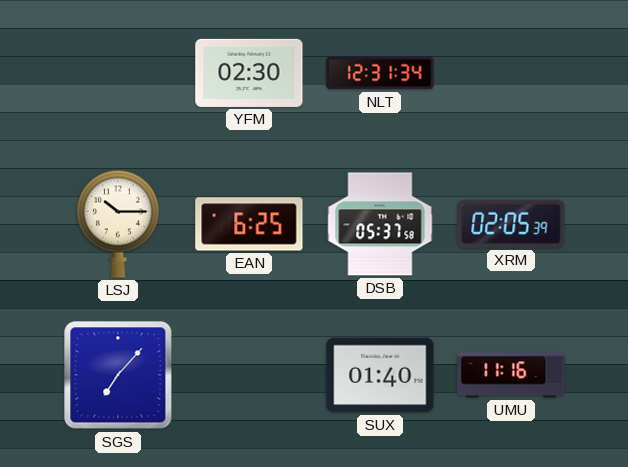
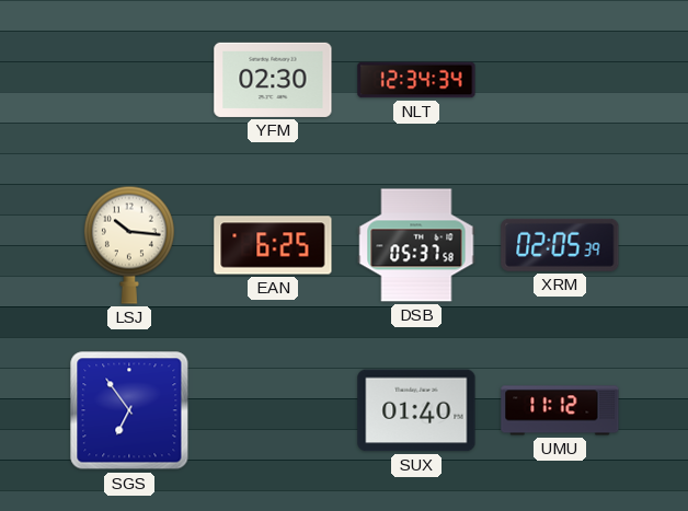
NLT: 12:31 -> 12:34 (416, 80)
LSJ: 10:15 -> 10:16 (129, 245)
SGS: 7:07 -> 6:54 (129, 410)
UMU: 11:16 -> 11:12 (560, 410)
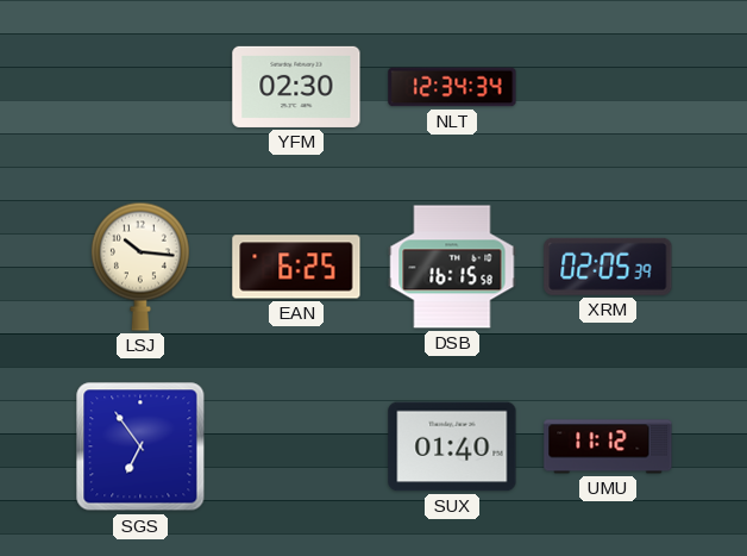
DSB: 05:37 -> 16:15 (452, 267)
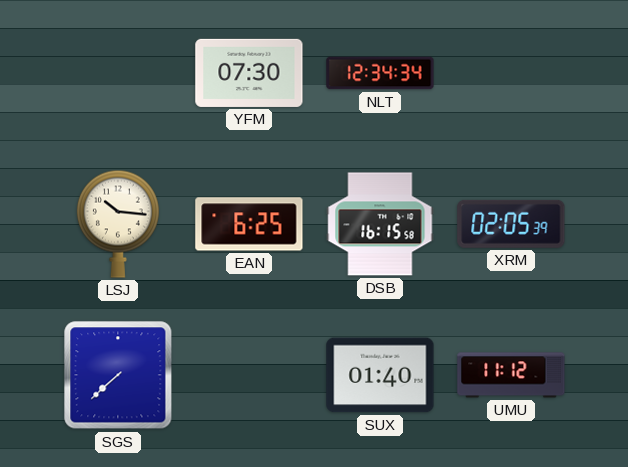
YFM: 02:30 -> 07:30 (249, 73)
SGS: 6:54 -> 7:38 (118, 375)
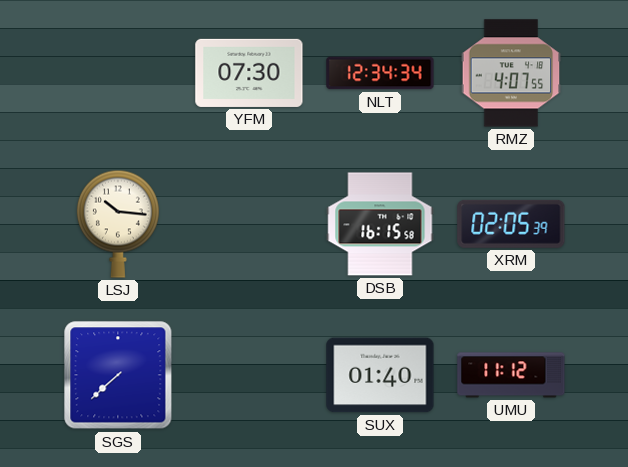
RMZ: none -> 4:07 (511, 73)
EAN: 6:25 -> none (249, 224)
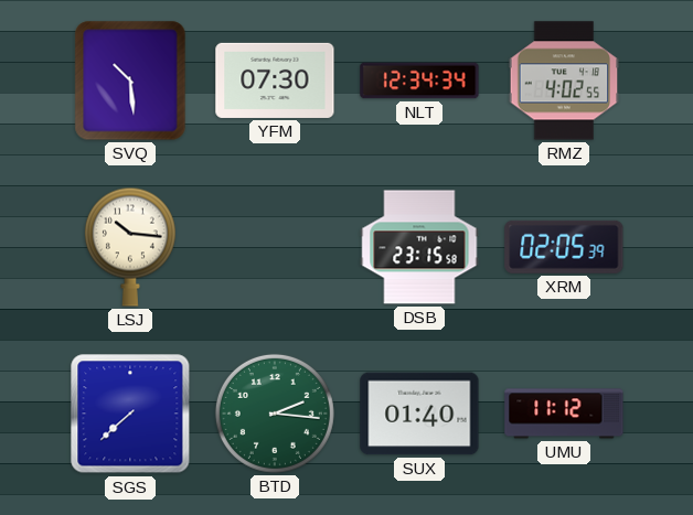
SVQ: none -> 10:29 (130, 81)
RMZ: 4:07 -> 4:02 (564, 81)
DSB: 16:15 -> 23:15 (419, 247)
BTD: none -> 2:16 (275, 414)
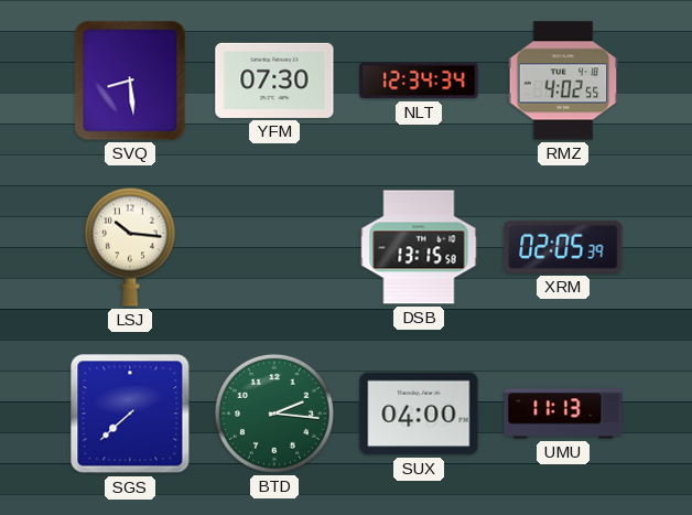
SVQ: 10:29 -> 8:29 (130, 81)
DSB: 23:15 -> 13:15 (419, 247)
SUX: 01:40 -> 04:00 (419, 414)
UMU: 11:12 -> 11:13 (563, 414)
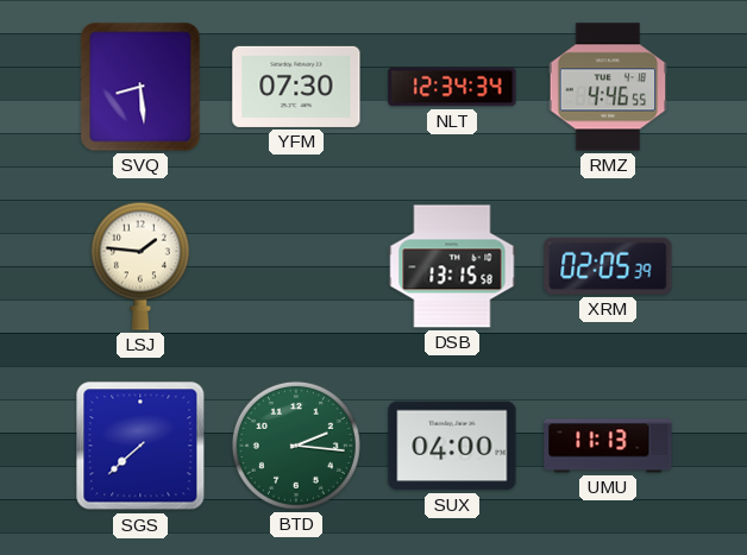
RMZ: 4:02 -> 4:46 (608, 87)
LSJ: 10:16 -> 1:46 (140, 266)
